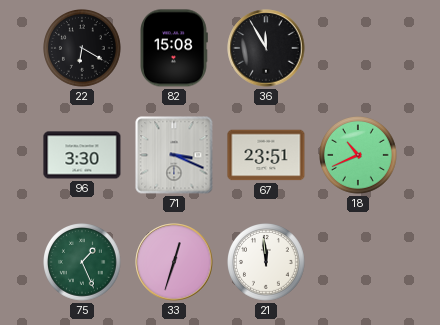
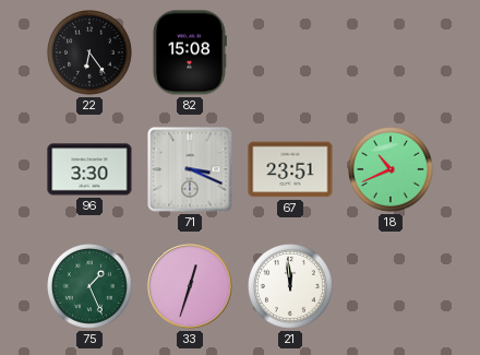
22: 6:20 -> 6:24 (91, 54)
36: 11:55 -> none (266, 48)
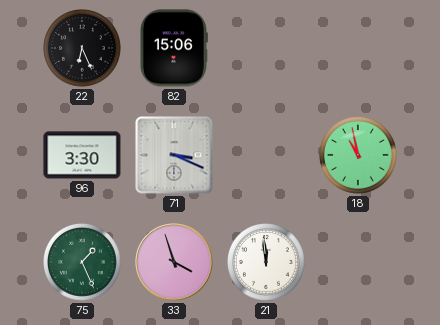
22: 6:24 -> 6:26 (83, 49)
82: 15:08 -> 15:06 (174, 48)
67: 23:51 -> none (290, 169)
18: 10:41 -> 10:58 (359, 156)
33: 12:33 -> 3:57 (174, 262)
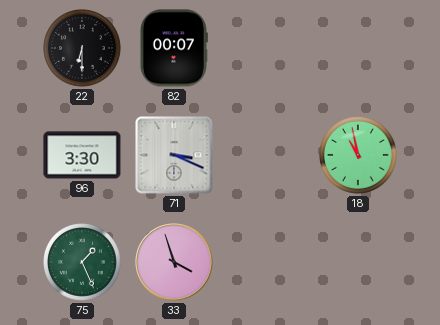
22: 6:26 -> 6:30 (83, 49)
82: 15:06 -> 00:07 (174, 48)
21: 11:59 -> none (267, 263)
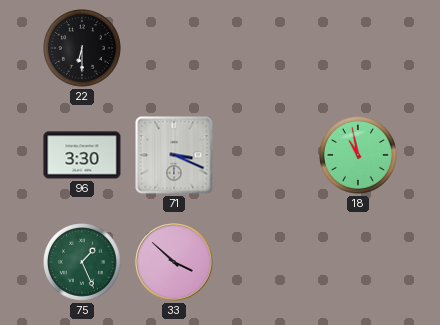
82: 00:07 -> none (174, 48)
33: 3:57 -> 3:52 (174, 262)
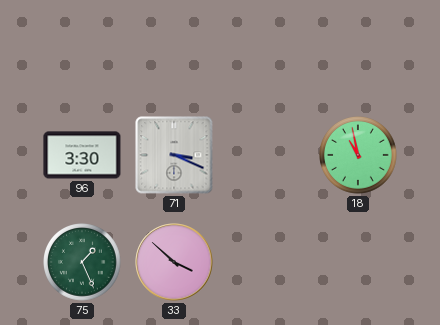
22: 6:30 -> none (83, 49)
